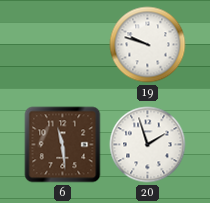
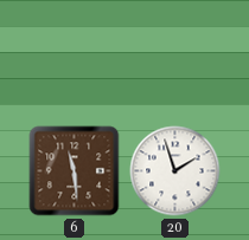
19: 9:48 -> none (148, 45)
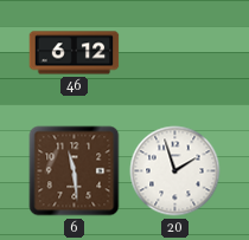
46: none -> 6:12 (75, 53)
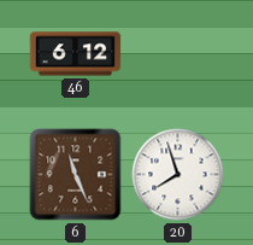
6: 11:29 -> 11:26 (76, 175)
20: 1:57 -> 7:57 (178, 175)
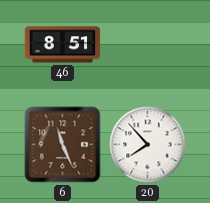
46: 6:12 -> 8:51 (63, 45)
20: 7:57 -> 7:53 (148, 145)
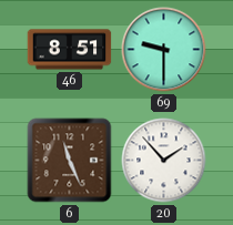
69: none -> 9:30 (164, 50)
20: 7:53 -> 1:53 (164, 161)
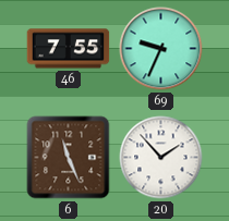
46: 8:51 -> 7:55 (69, 49)
69: 9:30 -> 9:34 (161, 49)
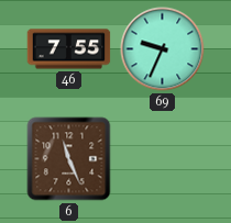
20: 1:53 -> none (161, 158)
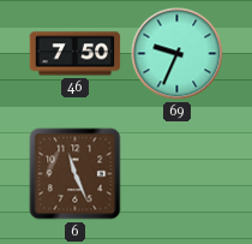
46: 7:55 -> 7:50 (76, 54)
